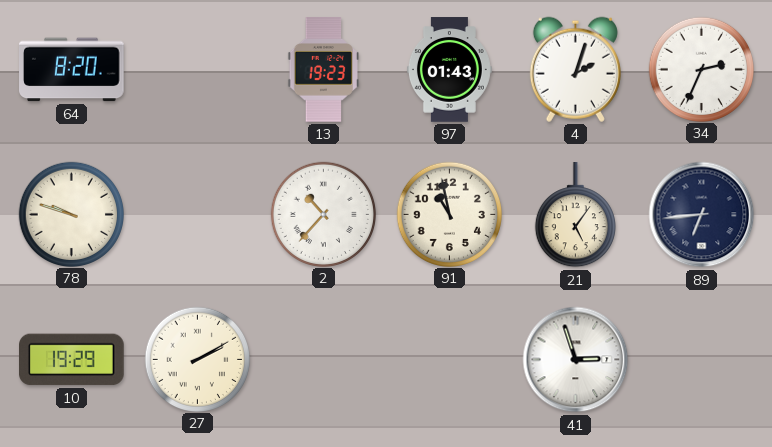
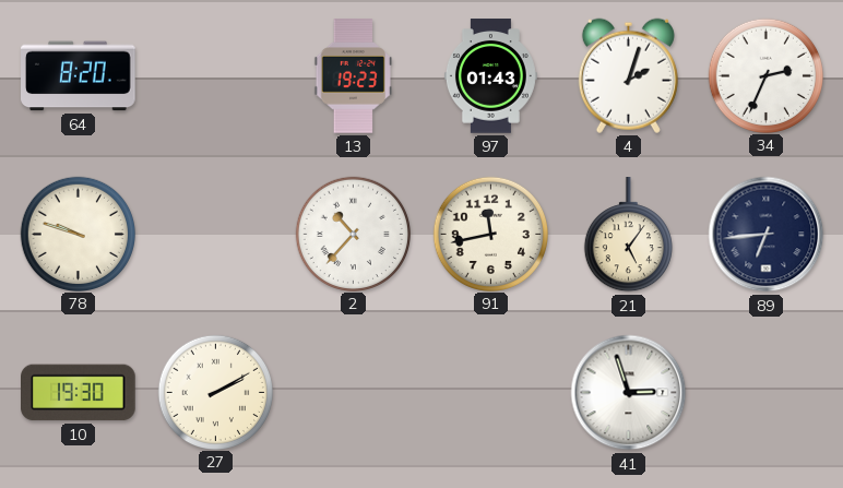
91: 10:58 -> 11:43 (490, 234)
10: 19:29 -> 19:30 (79, 393)
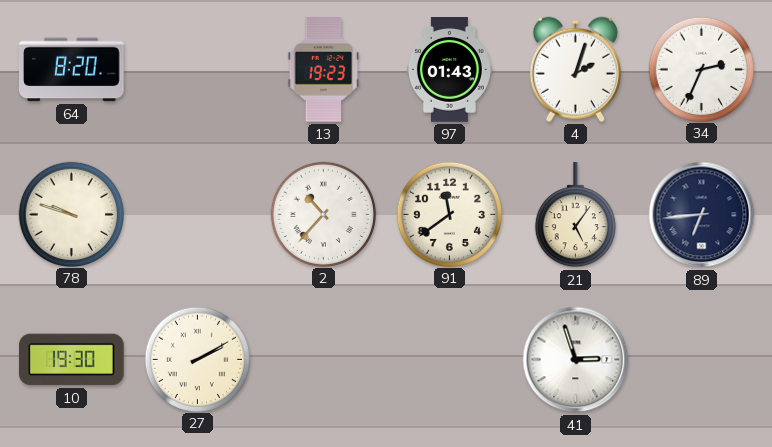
91: 11:43 -> 11:39 (449, 214)
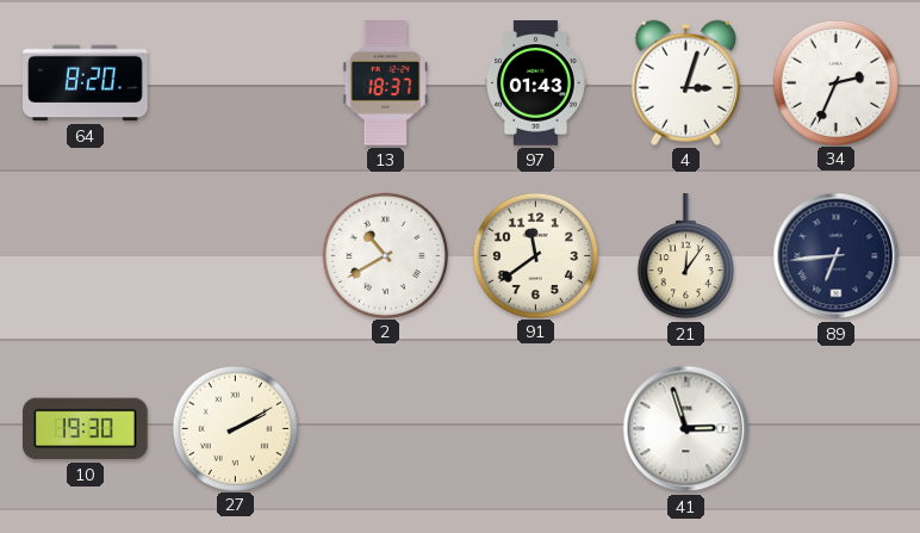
13: 19:23 -> 18:37 (385, 83)
4: 2:03 -> 3:03 (685, 82)
78: 9:48 -> none (71, 214)
2: 10:37 -> 10:40 (385, 255)
21: 5:06 -> 12:06 (685, 256)
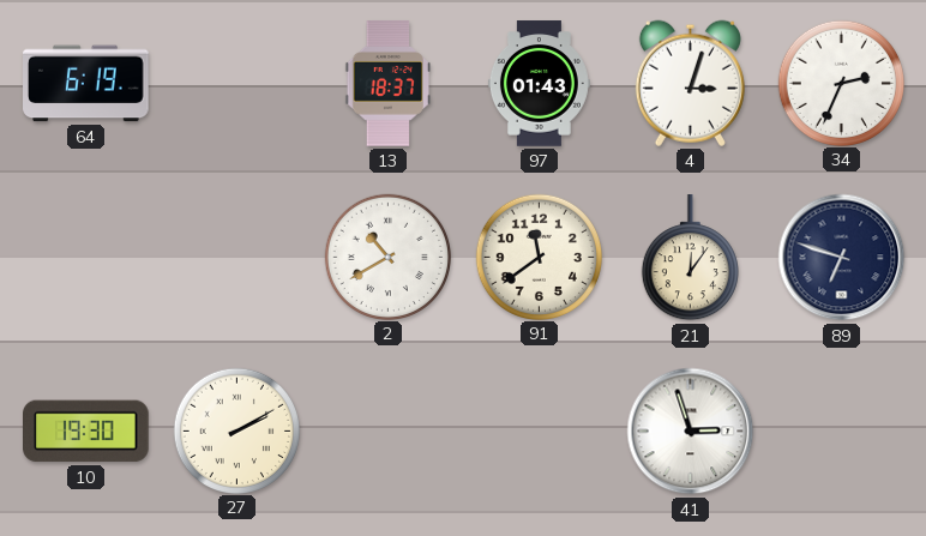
64: 8:20 -> 6:19 (86, 84)
89: 6:44 -> 6:48 (842, 258)
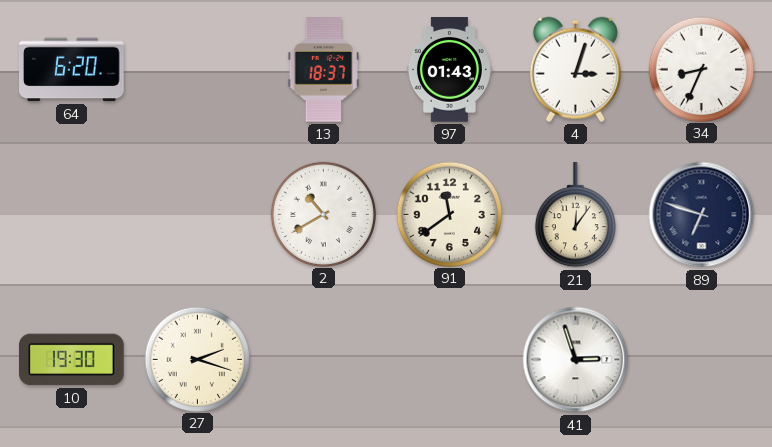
64: 6:19 -> 6:20 (72, 70)
34: 2:34 -> 8:34 (701, 69)
27: 2:10 -> 2:18 (197, 359)
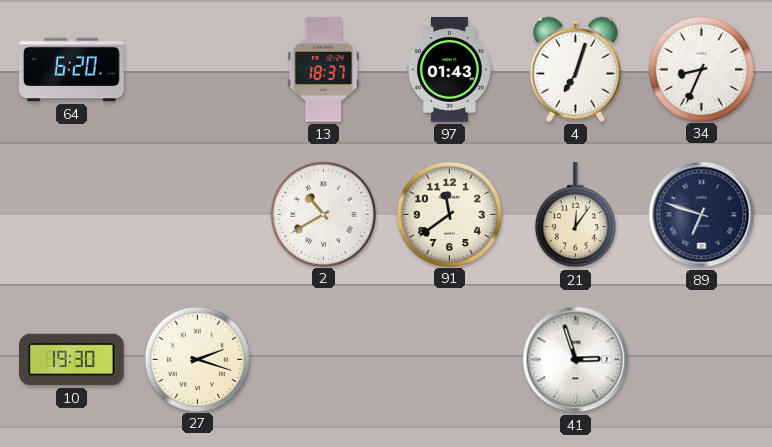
4: 3:03 -> 7:03 (575, 69)
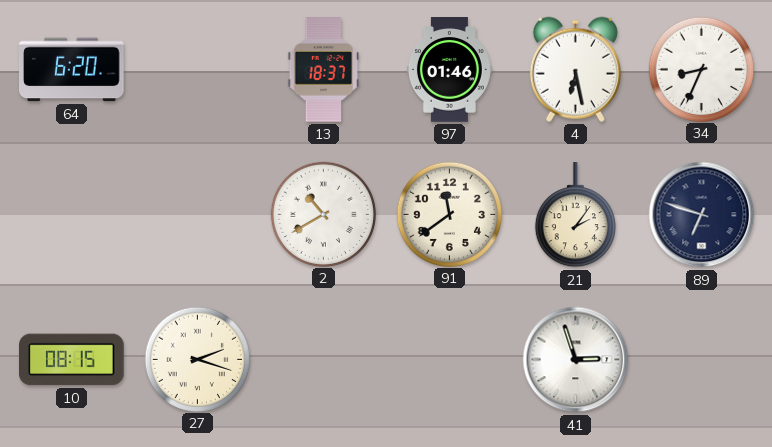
97: 01:43 -> 01:46 (449, 70)
4: 7:03 -> 6:28 (575, 69)
21: 12:06 -> 2:06 (575, 215)
10: 19:30 -> 08:15 (72, 360)
